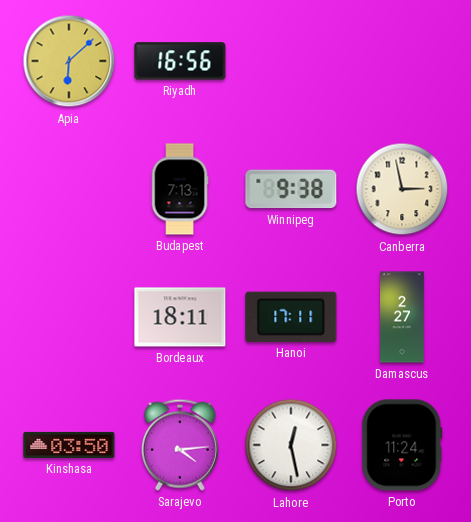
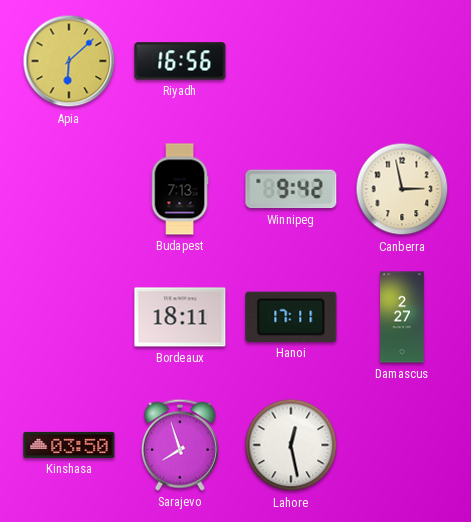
Winnipeg: 9:38 -> 9:42 (291, 189)
Sarajevo: 4:14 -> 7:57 (180, 445)
Porto: 11:24 -> none (402, 445)
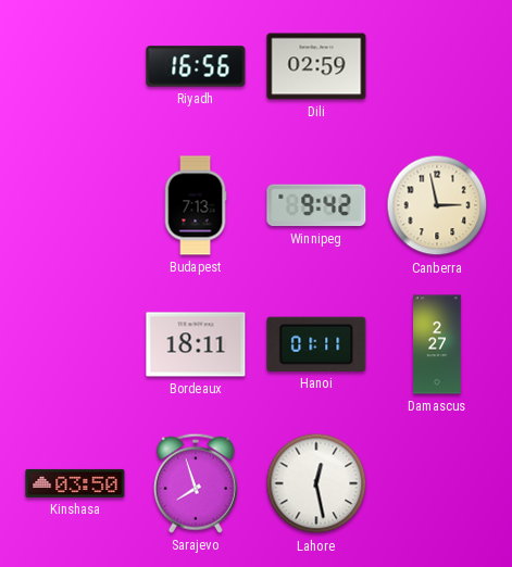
Apia: 6:08 -> none (69, 61)
Dili: none -> 02:59 (316, 66)
Hanoi: 17:11 -> 01:11 (316, 344)
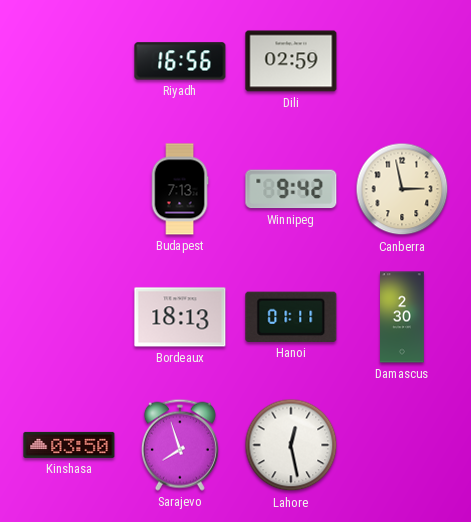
Bordeaux: 18:11 -> 18:13 (180, 317)
Damascus: 2:27 -> 2:30 (403, 317)
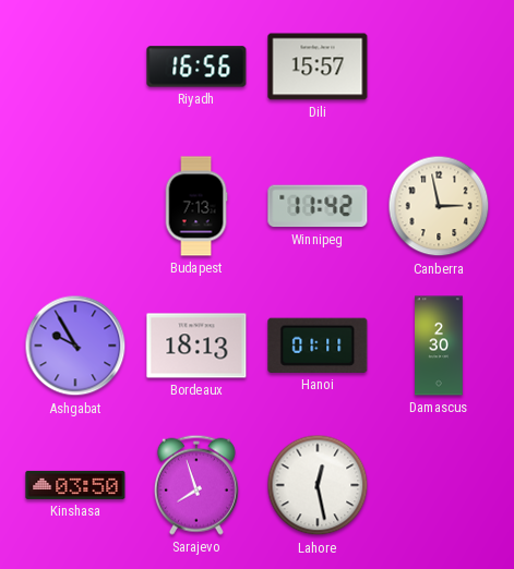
Dili: 02:59 -> 15:57 (318, 66)
Winnipeg: 9:42 -> 11:42 (318, 206)
Ashgabat: none -> 9:55 (75, 346)
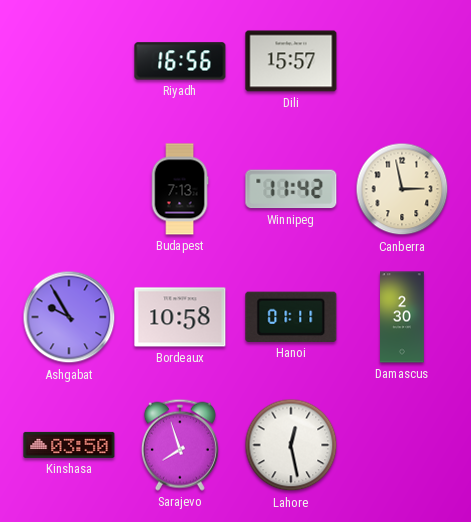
Bordeaux: 18:13 -> 10:58 (180, 317)
